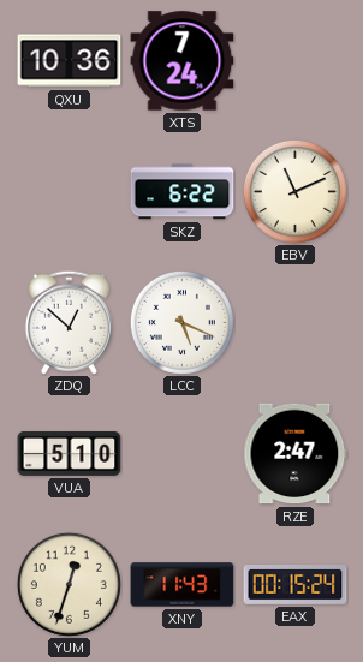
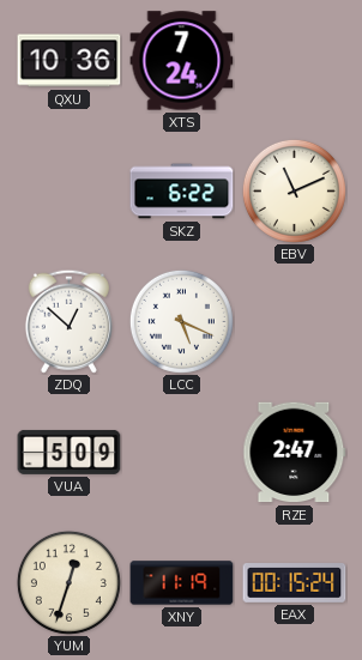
VUA: 5:10 -> 5:09 (70, 452)
XNY: 11:43 -> 11:19 (182, 583)
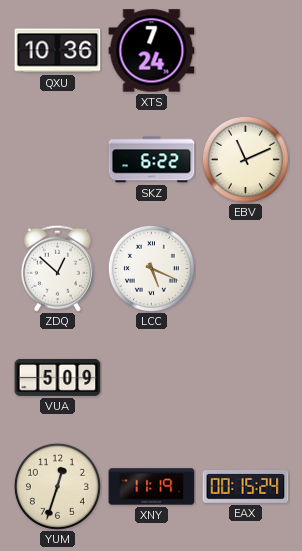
RZE: 2:47 -> none (295, 453)
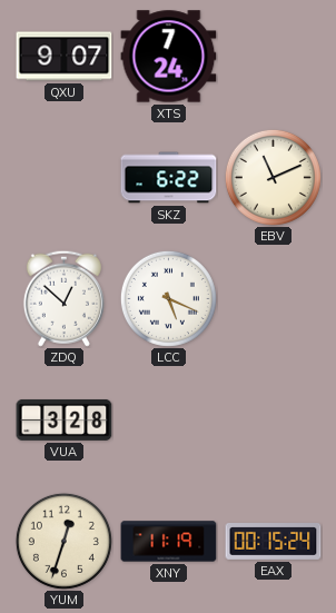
QXU: 10:36 -> 9:07 (65, 57)
VUA: 5:09 -> 3:28 (65, 419)
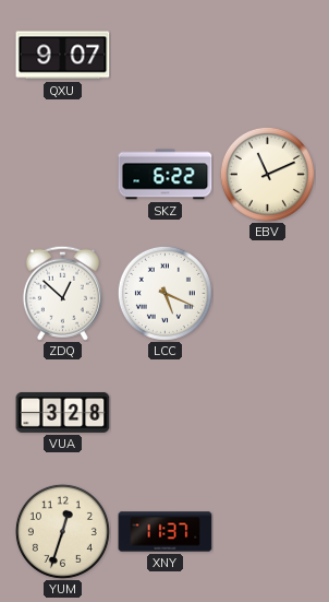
XTS: 7:24 -> none (169, 57)
XNY: 11:19 -> 11:37 (166, 532)
EAX: 00:15 -> none (274, 542)
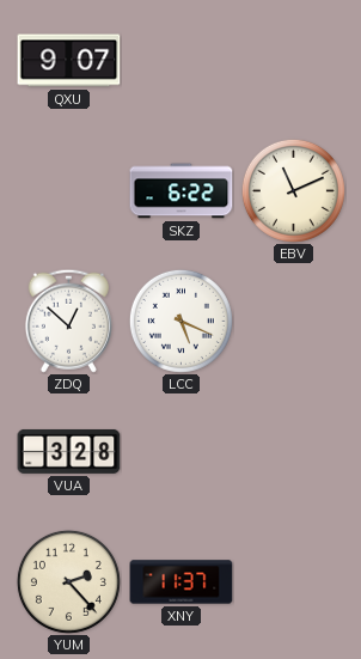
YUM: 12:33 -> 2:23 (68, 581)
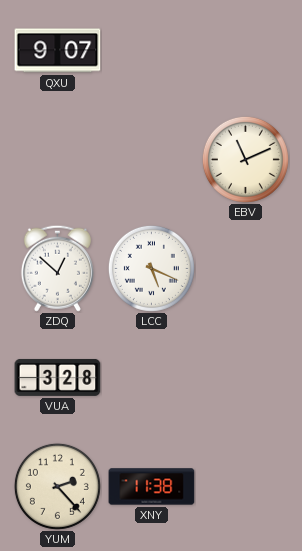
SKZ: 6:22 -> none (182, 191)
XNY: 11:37 -> 11:38 (152, 487)
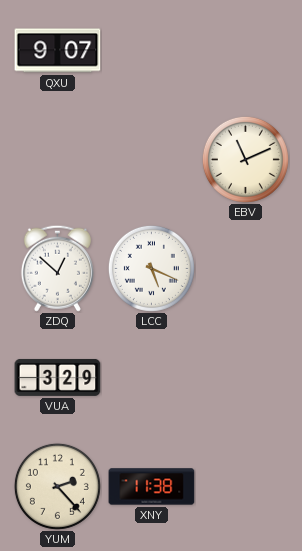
VUA: 3:28 -> 3:29 (58, 377)
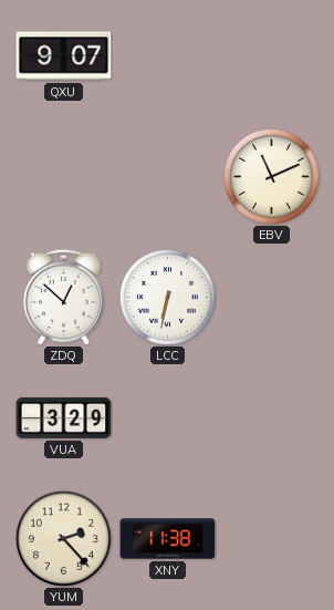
LCC: 5:19 -> 6:32 (167, 297)
